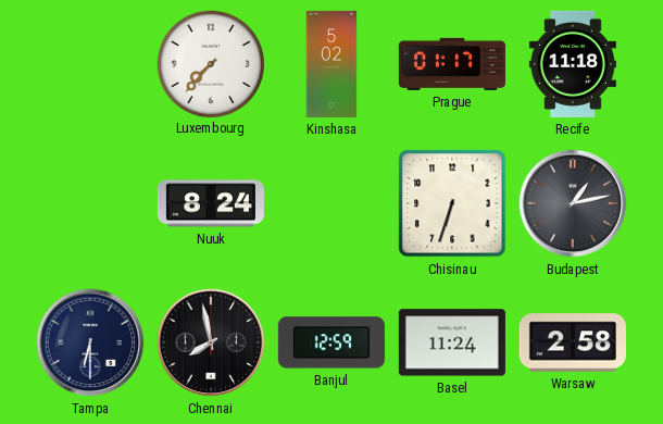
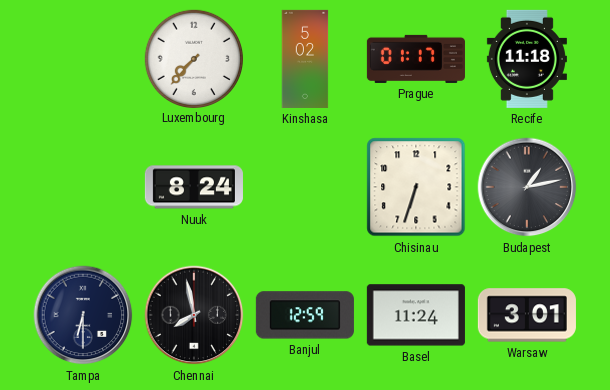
Warsaw: 2:58 -> 3:01 (527, 315)
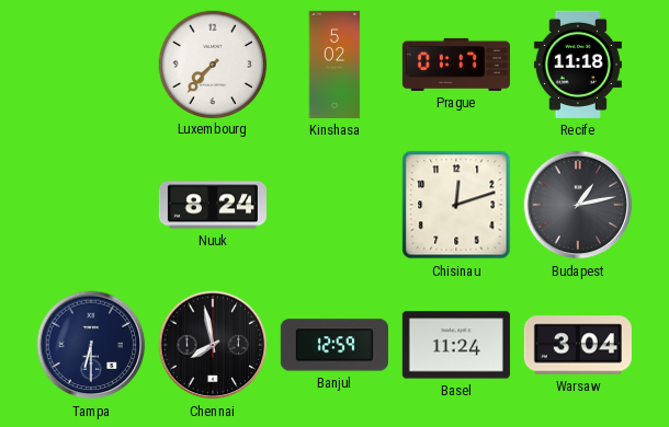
Chisinau: 6:33 -> 12:12 (456, 205)
Warsaw: 3:01 -> 3:04 (578, 345)
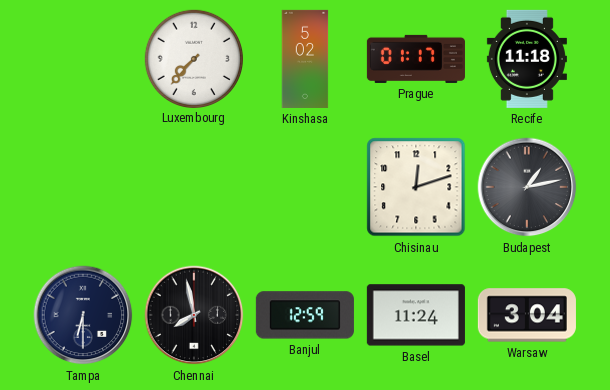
Nuuk: 8:24 -> none (213, 205)
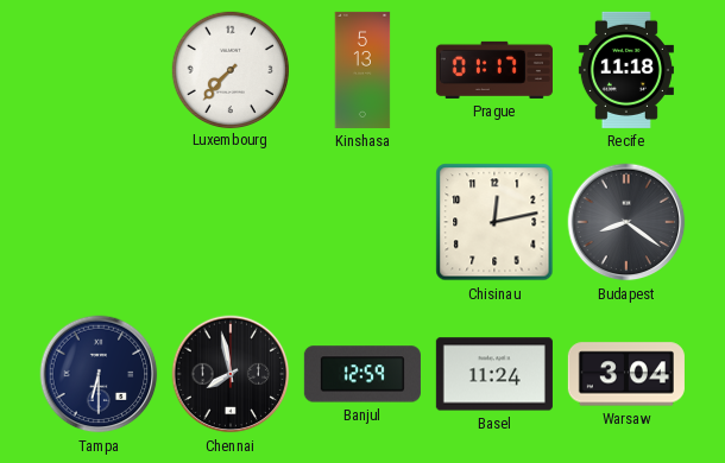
Kinshasa: 5:02 -> 5:13 (363, 70)
Chisinau: 12:12 -> 12:13 (494, 222)
Budapest: 1:13 -> 8:21 (626, 222)
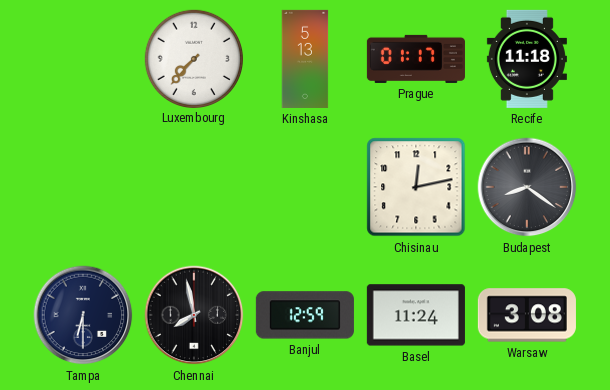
Warsaw: 3:04 -> 3:08 (527, 315)
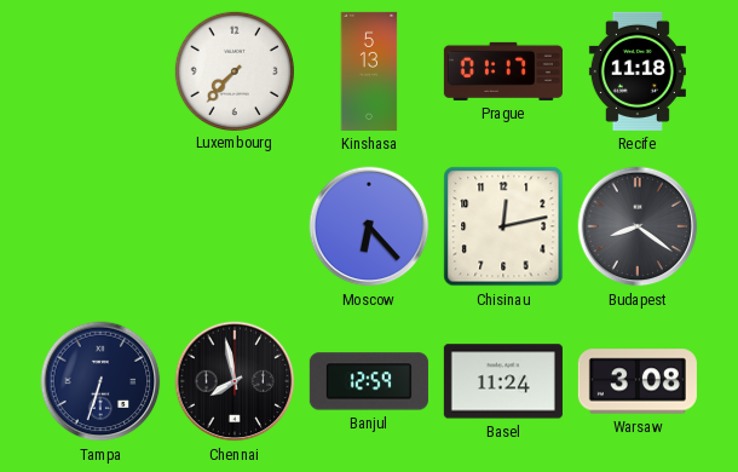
Moscow: none -> 6:23 (369, 226)
Tampa: 6:30 -> 6:33 (100, 381)
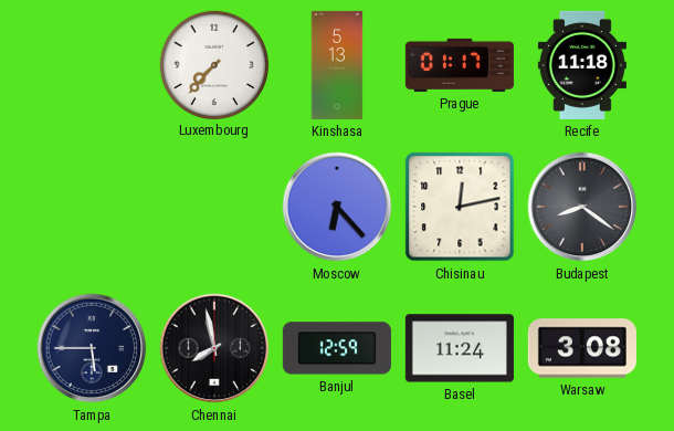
Tampa: 6:33 -> 5:45 (92, 348)
